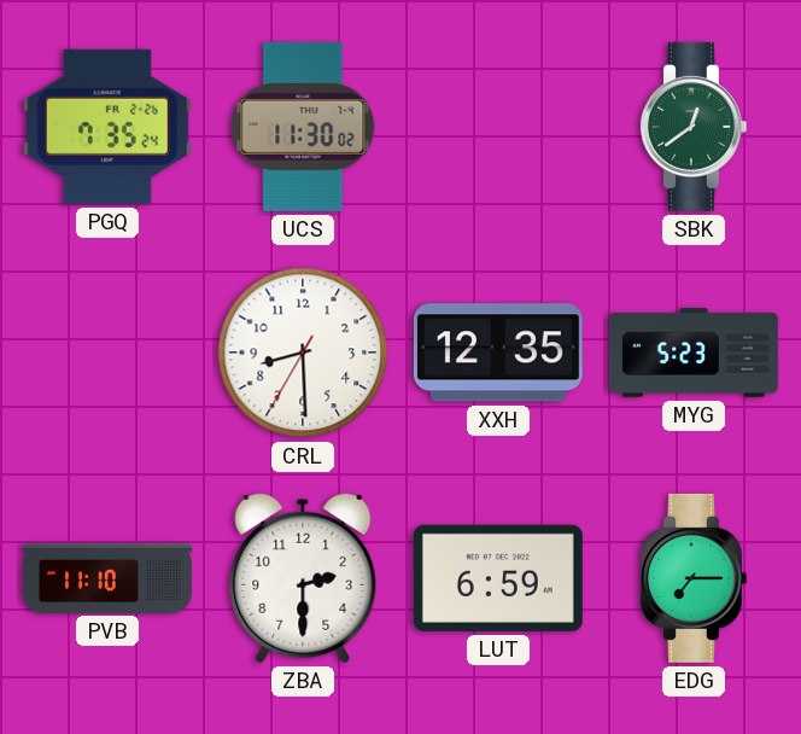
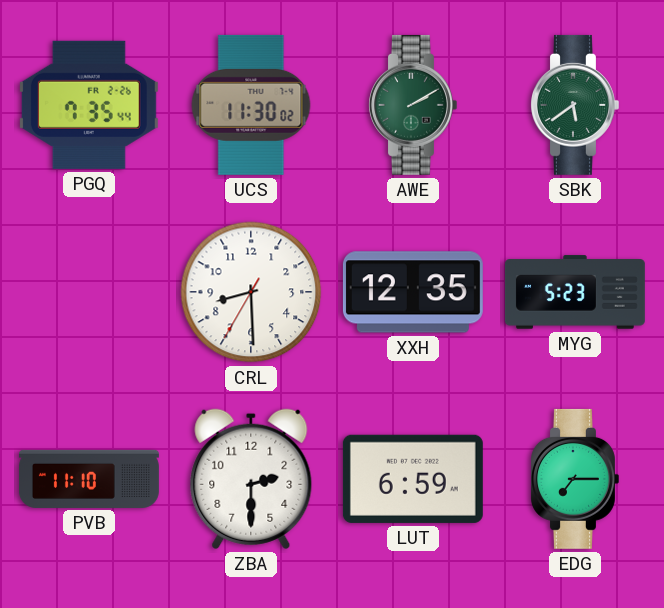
PGQ: 7:35:24 -> 7:35:44 (89, 105)
AWE: none -> 2:10 (413, 105)
SBK: 12:39 -> 5:39 (575, 105)
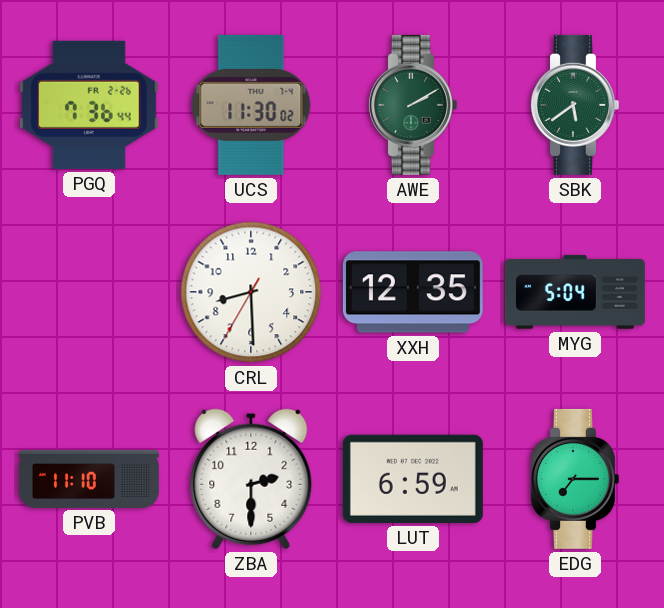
PGQ: 7:35 -> 7:36 (89, 105)
MYG: 5:23 -> 5:04 (575, 292)
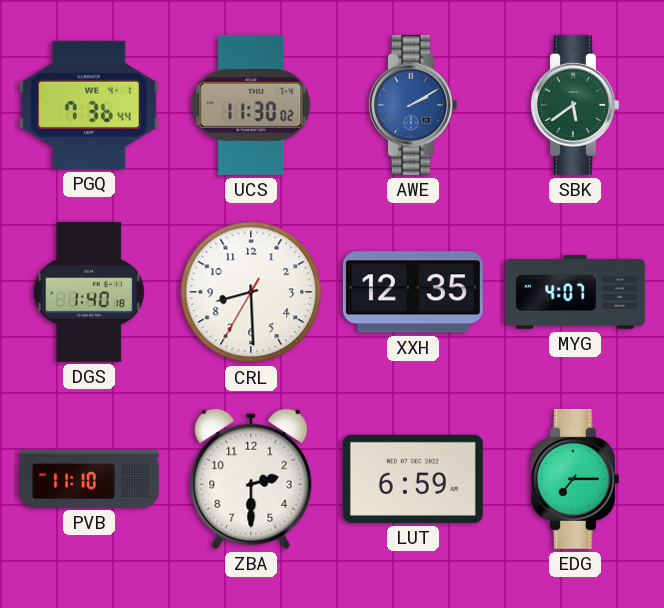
PGQ date: FR 2-26 -> WE 4-1 (89, 105)
AWE dial: green -> blue (413, 105)
DGS: none -> 1:40 (89, 292)
MYG: 5:04 -> 4:07 (575, 292)
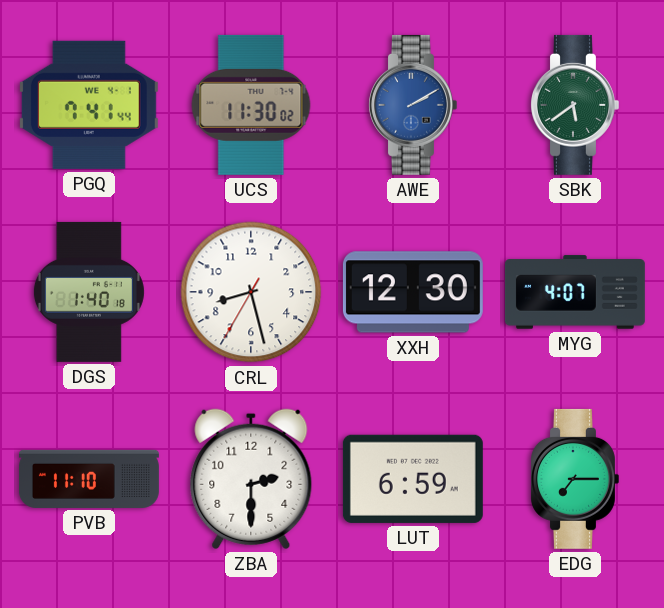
PGQ: 7:36 -> 7:41 (89, 105)
CRL: 8:29 -> 8:27 (251, 292)
XXH: 12:35 -> 12:30 (413, 292)
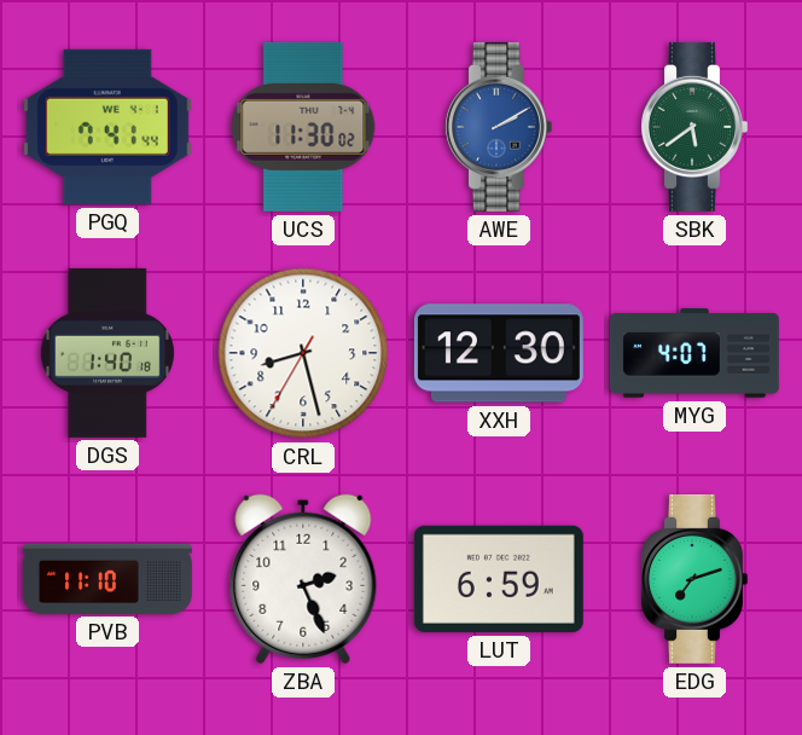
ZBA: 2:30 -> 2:26 (303, 579)
EDG: 7:15 -> 7:12 (695, 579)
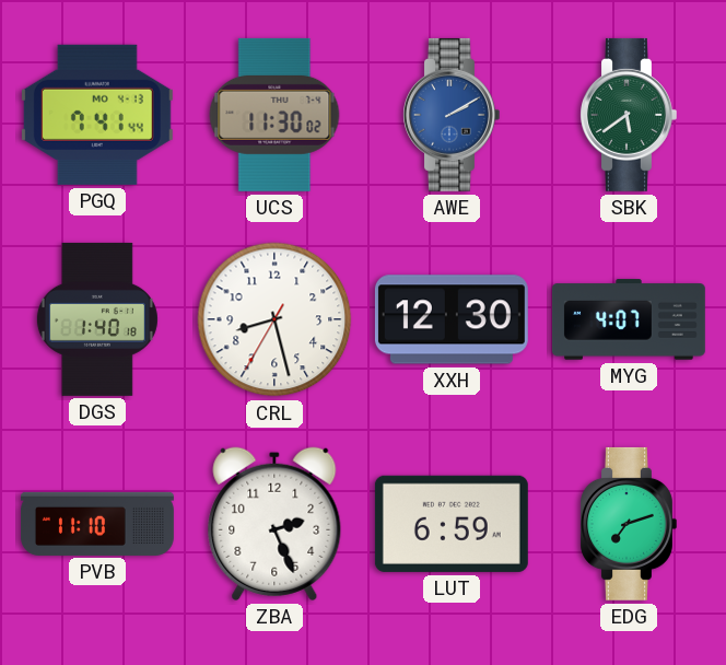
PGQ date: WE 4-1 -> MO 4-13 (97, 115)
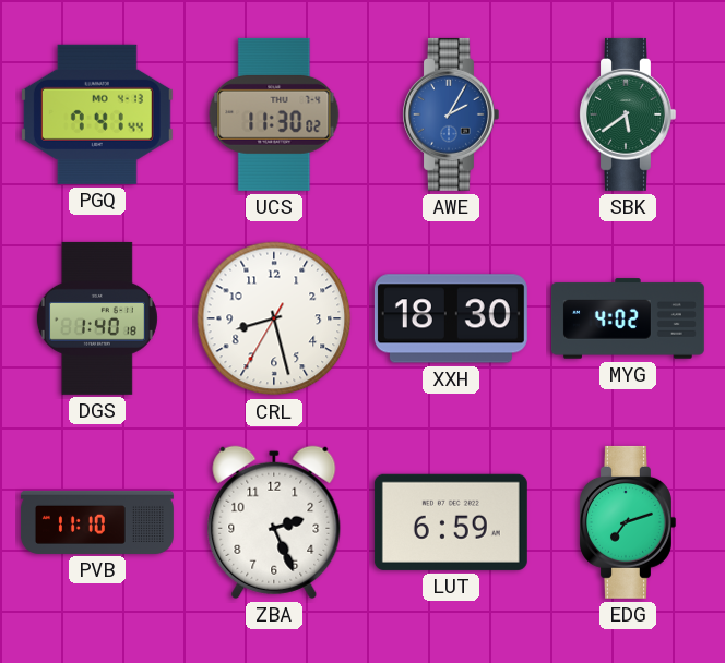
AWE: 2:10 -> 2:05 (451, 114)
XXH: 12:30 -> 18:30 (451, 318)
MYG: 4:07 -> 4:02 (628, 318)
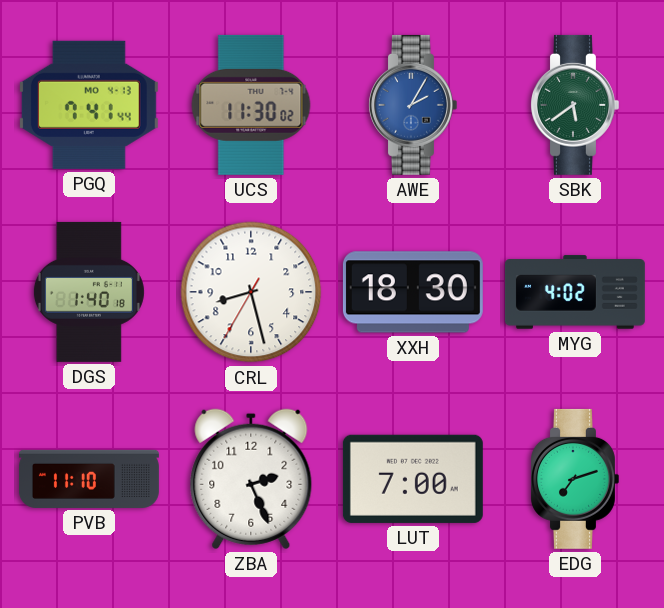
LUT: 6:59 -> 7:00 (413, 479)
